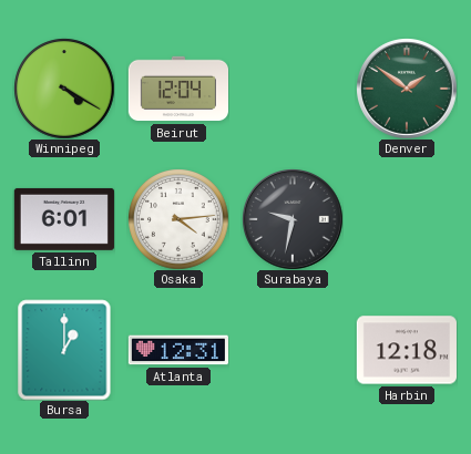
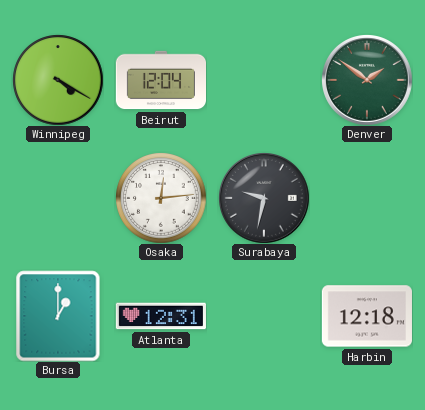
Tallinn: 6:01 -> none (64, 219)
Osaka: 4:14 -> 12:14 (161, 198)
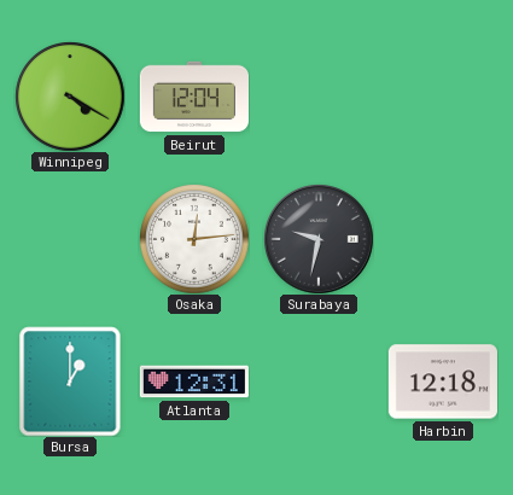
Denver: 1:51 -> none (367, 80)
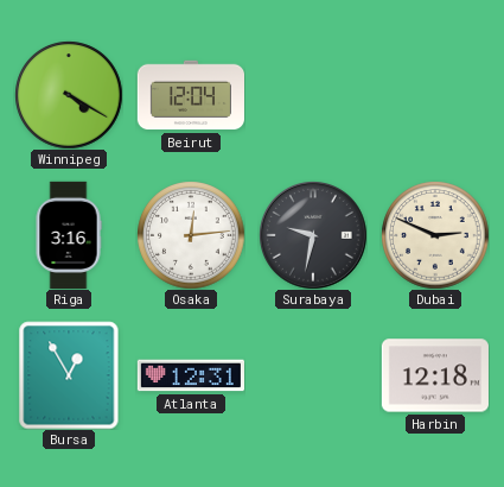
Riga: none -> 3:16 (69, 234)
Dubai: none -> 2:49 (435, 235)
Bursa: 1:00 -> 12:55 (69, 375)
